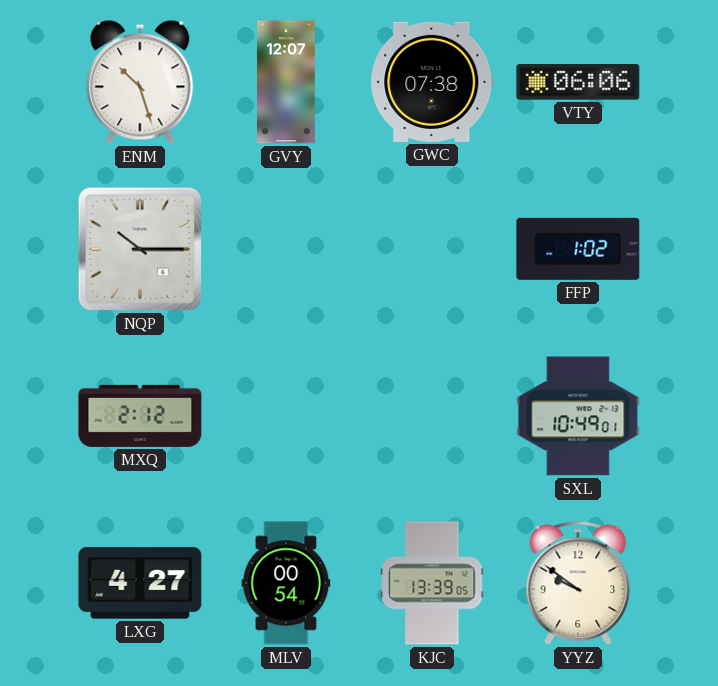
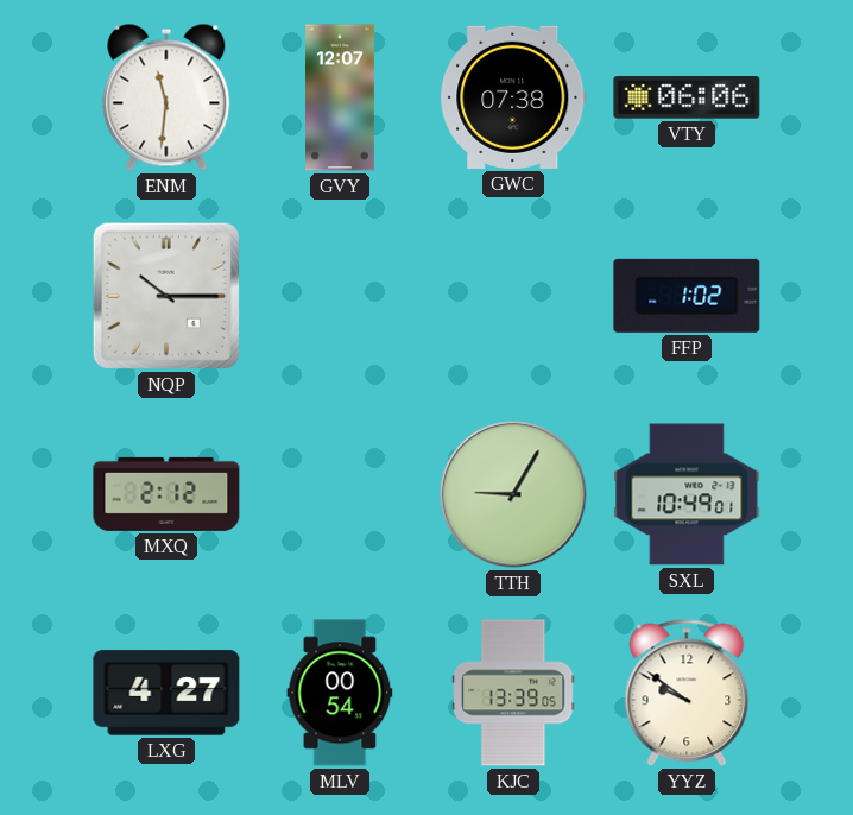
ENM: 10:27 -> 11:31 (166, 97)
TTH: none -> 9:05 (513, 494)
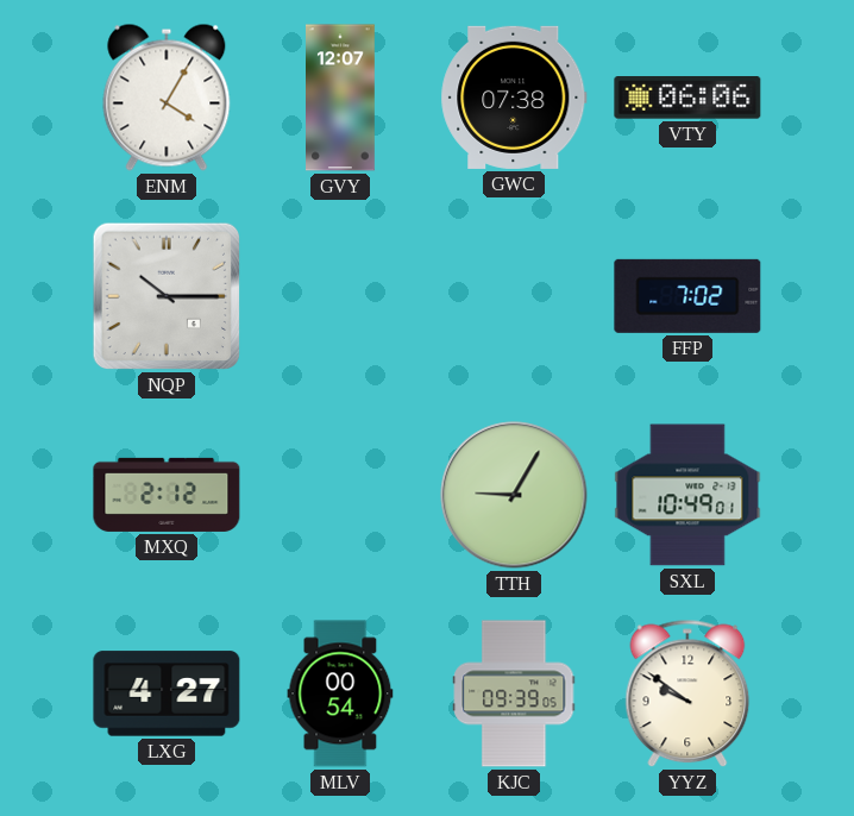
ENM: 11:31 -> 4:05 (167, 98)
FFP: 1:02 -> 7:02 (687, 296)
KJC: 13:39 -> 09:39 (514, 693)
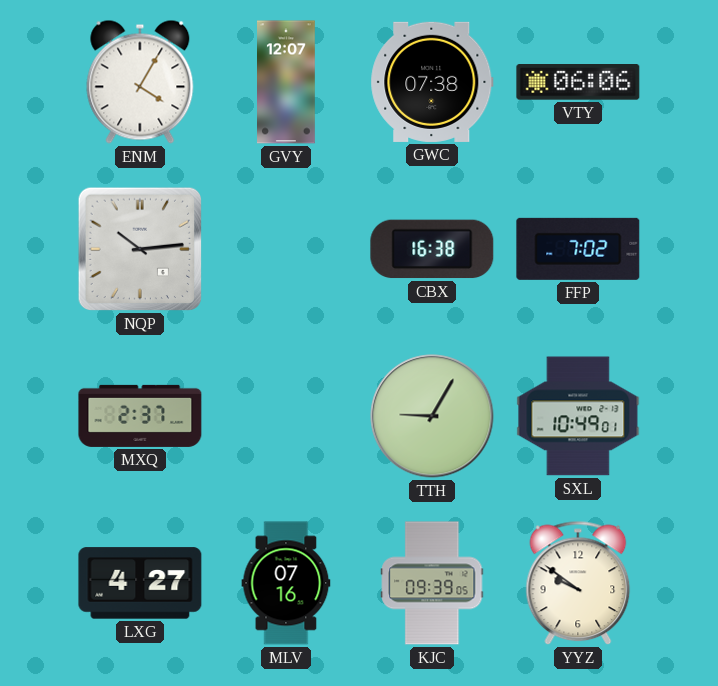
NQP: 10:15 -> 10:14 (140, 249)
CBX: none -> 16:38 (432, 249)
MXQ: 2:12 -> 2:37 (140, 416)
MLV: 00:54 -> 07:16 (286, 583)
